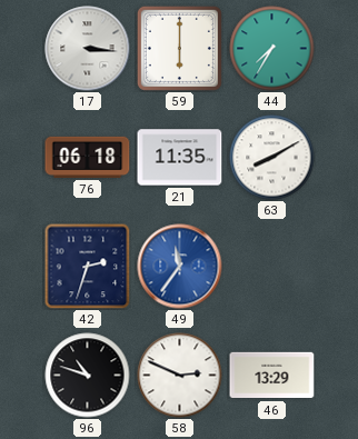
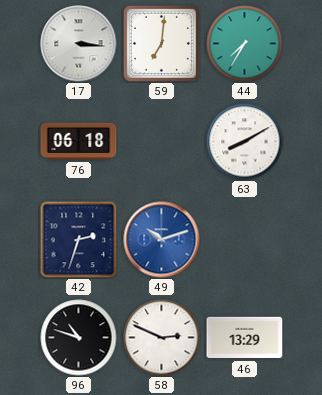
59: 6:00 -> 7:01 (161, 43)
21: 11:35 -> none (180, 158)
49: 11:36 -> 10:12 (162, 240)
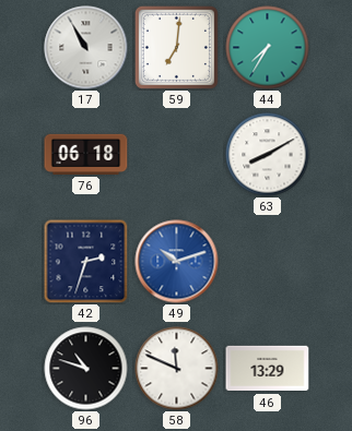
17: 3:16 -> 10:55 (86, 48)
58: 2:49 -> 11:49 (177, 369)
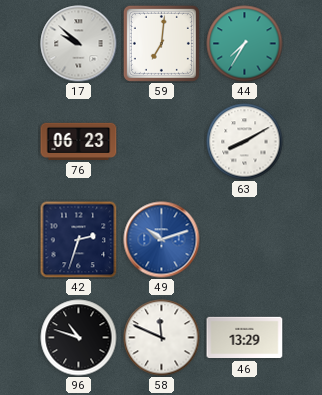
17: 10:55 -> 9:52 (79, 44)
76: 06:18 -> 06:23 (79, 141)
